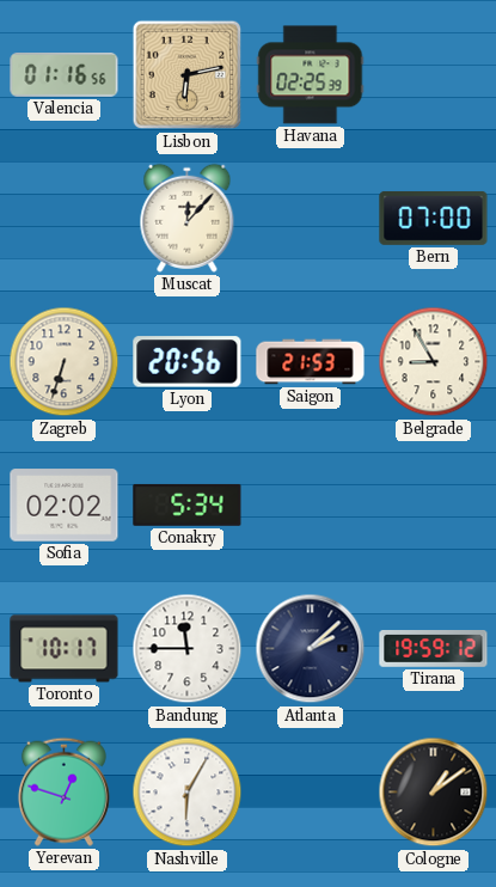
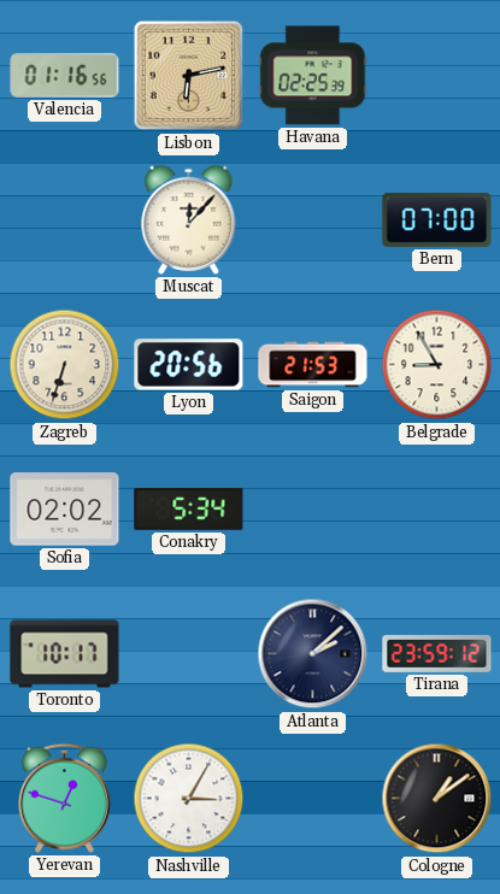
Bandung: 11:45 -> none (188, 649)
Tirana: 19:59 -> 23:59 (437, 654)
Nashville: 6:05 -> 3:05 (189, 799)
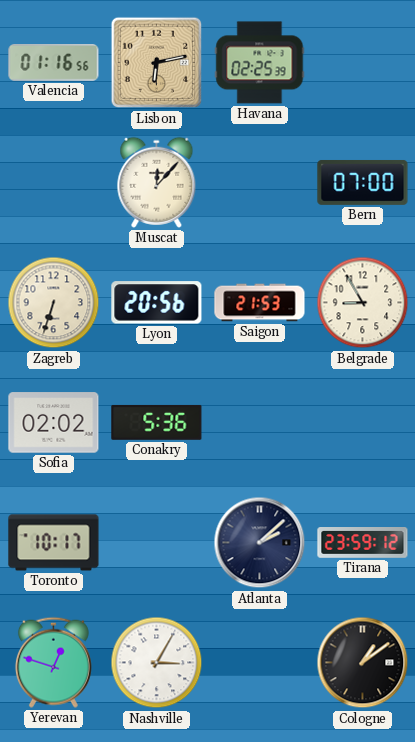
Conakry: 5:34 -> 5:36 (157, 422)
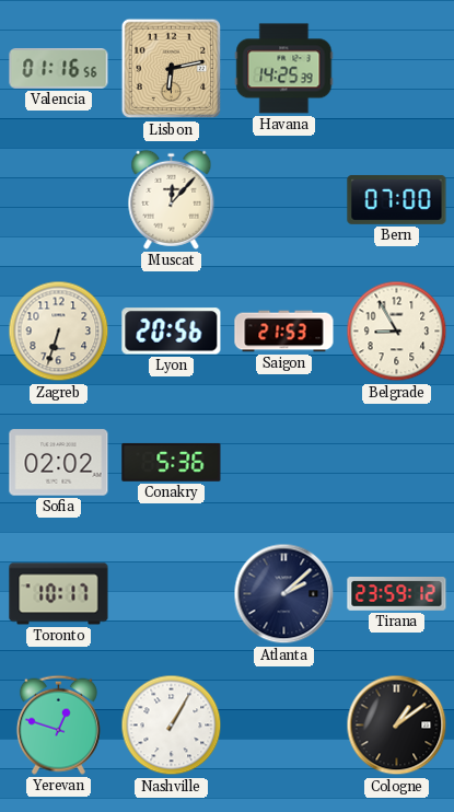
Havana: 02:25 -> 14:25 (284, 69)
Nashville: 3:05 -> 1:05 (172, 726)
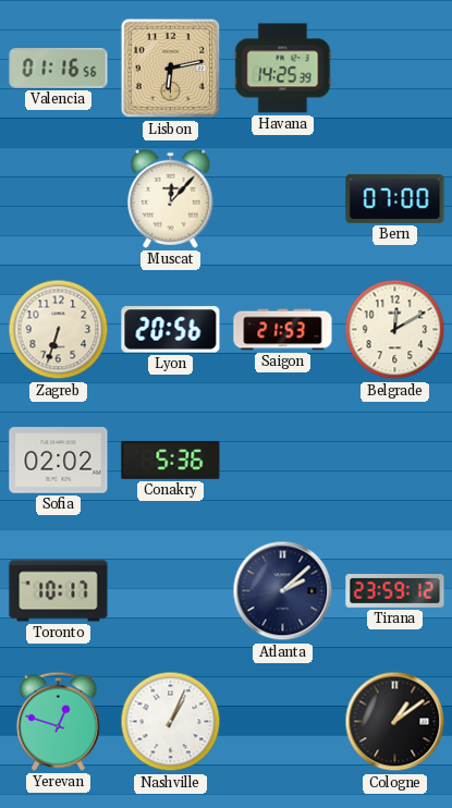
Belgrade: 8:55 -> 12:10 (395, 330)
Nashville: 1:05 -> 1:04 (171, 722)
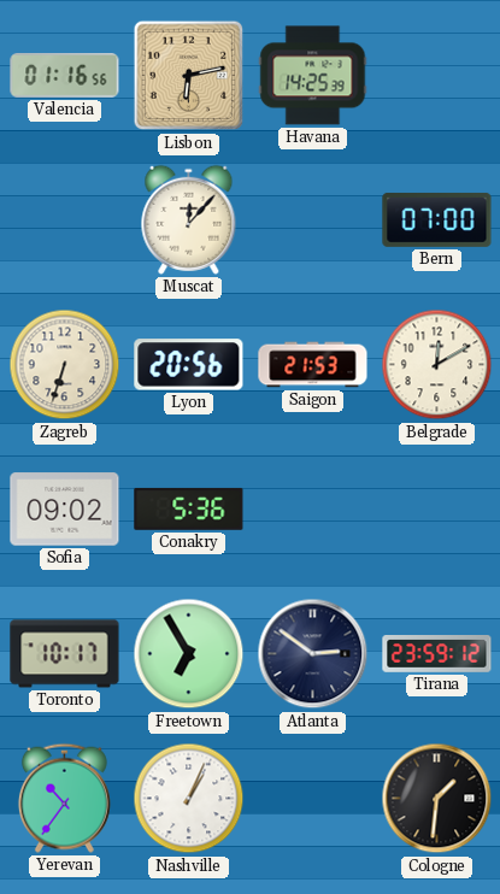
Sofia: 02:02 -> 09:02 (65, 510)
Freetown: none -> 6:55 (189, 654)
Atlanta: 2:08 -> 2:51 (313, 654)
Yerevan: 12:48 -> 10:36 (64, 798)
Cologne: 1:09 -> 1:31 (437, 799)
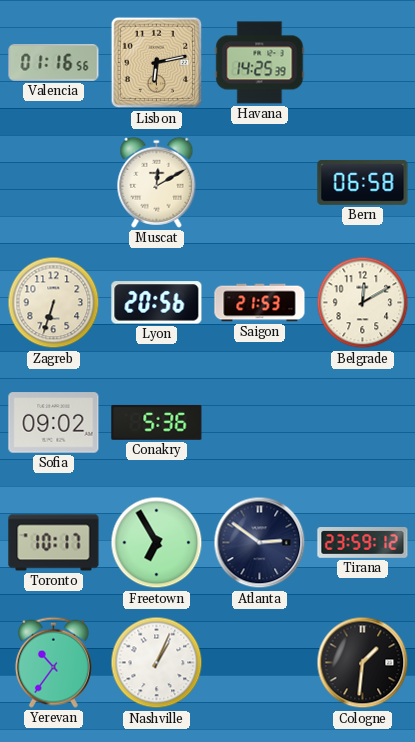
Muscat: 12:07 -> 12:10 (157, 182)
Bern: 07:00 -> 06:58 (363, 182)
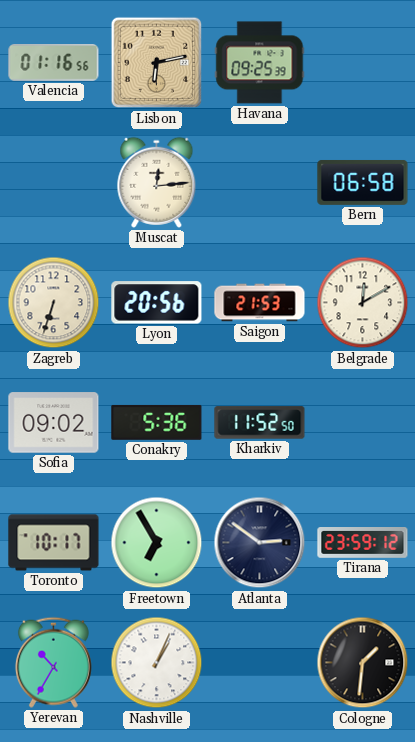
Havana: 14:25 -> 09:25 (260, 63)
Muscat: 12:10 -> 12:14 (157, 182)
Kharkiv: none -> 11:52 (260, 423)
Yerevan: 10:36 -> 10:35 (53, 662)
